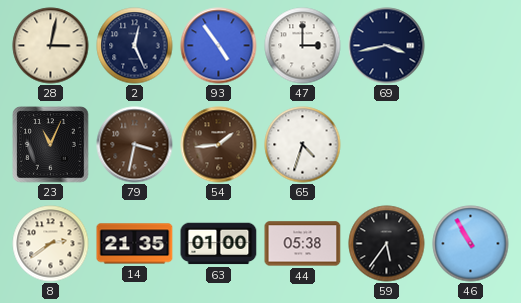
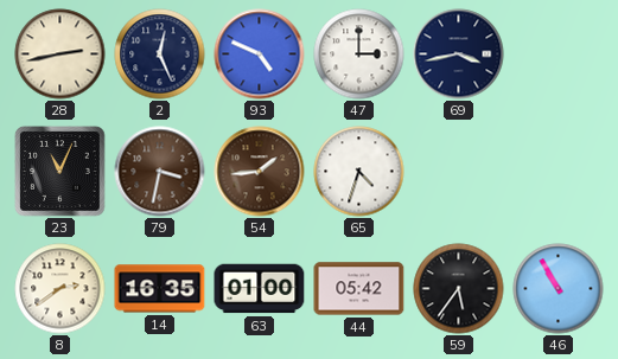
28: 3:02 -> 2:43 (60, 55)
93: 4:54 -> 4:49 (260, 55)
14: 21:35 -> 16:35 (160, 289)
44: 05:38 -> 05:42 (359, 289)
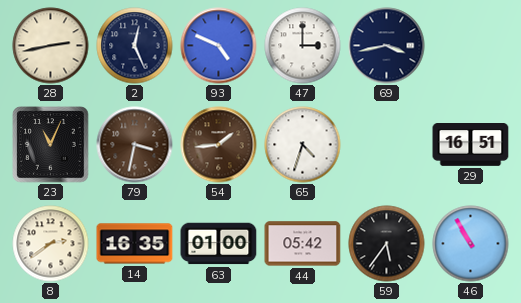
29: none -> 16:51 (471, 145)
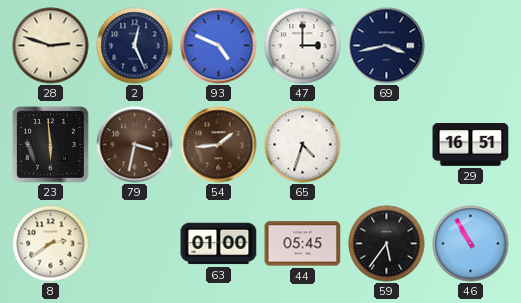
28: 2:43 -> 2:48 (51, 46)
23: 11:04 -> 5:59 (51, 145)
14: 16:35 -> none (135, 244)
44: 05:42 -> 05:45 (303, 244)
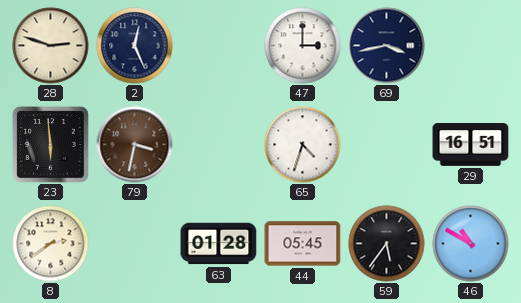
93: 4:49 -> none (219, 46)
54: 1:44 -> none (219, 145)
63: 01:00 -> 01:28 (219, 244)
46: 10:55 -> 10:50 (471, 244)
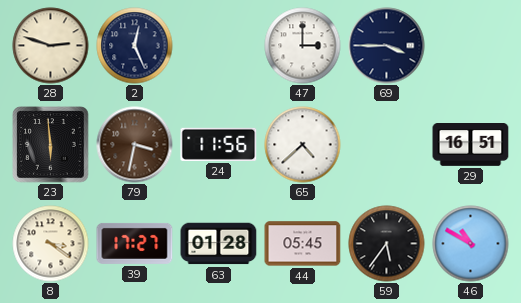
69: 3:43 -> 3:45 (387, 46)
24: none -> 11:56 (219, 144)
65: 4:33 -> 4:38 (303, 145)
8: 2:39 -> 3:21 (51, 244)
39: none -> 17:27 (135, 243)
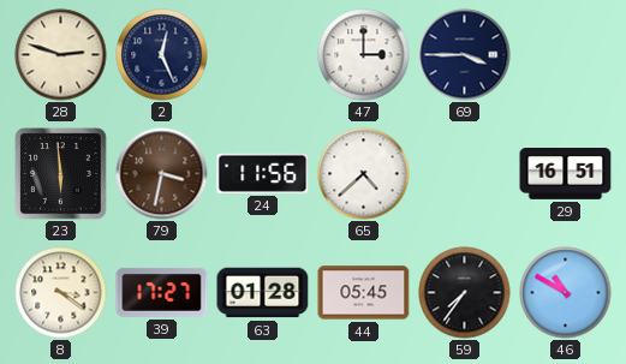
59: 5:36 -> 7:36 (465, 293)
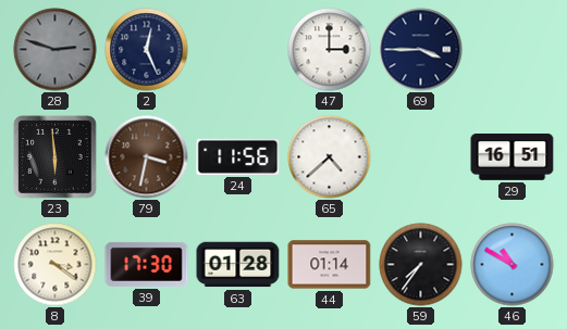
28 dial: cream -> grey (56, 50)
39: 17:27 -> 17:30 (147, 264)
44: 05:45 -> 01:14 (330, 265)
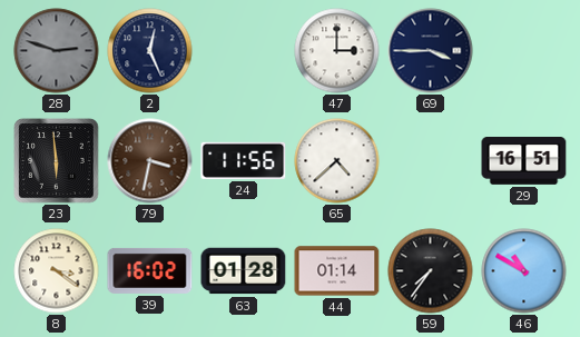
39: 17:30 -> 16:02 (150, 270)
